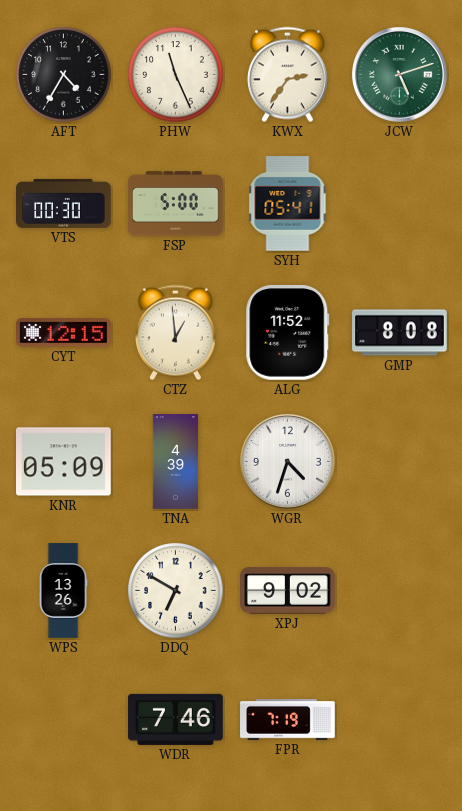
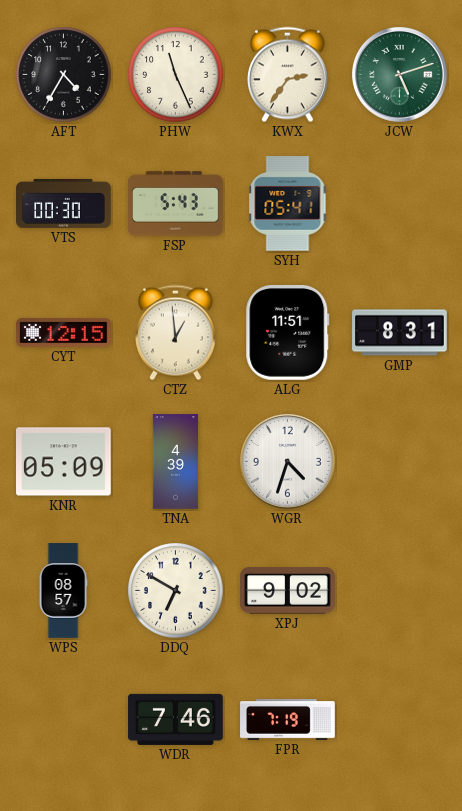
FSP: 5:00 -> 5:43 (176, 204)
ALG: 11:52 -> 11:51 (288, 333)
GMP: 8:08 -> 8:31 (400, 333)
WPS: 13:26 -> 08:57 (63, 591)
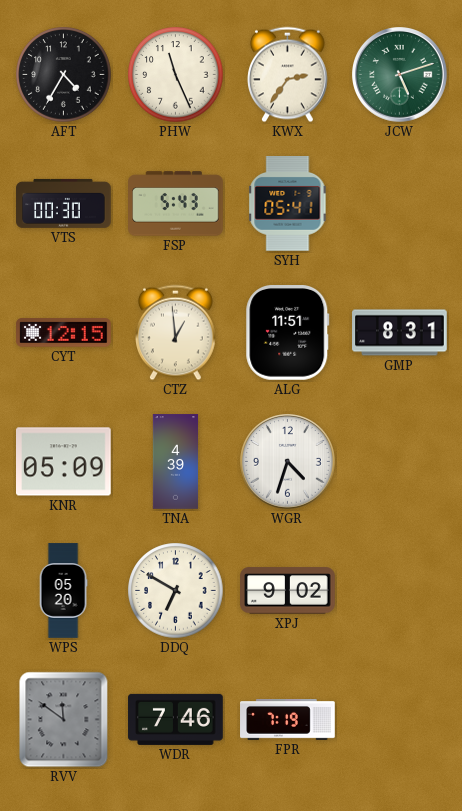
WPS: 08:57 -> 05:20 (63, 591)
RVV: none -> 11:51 (64, 720)
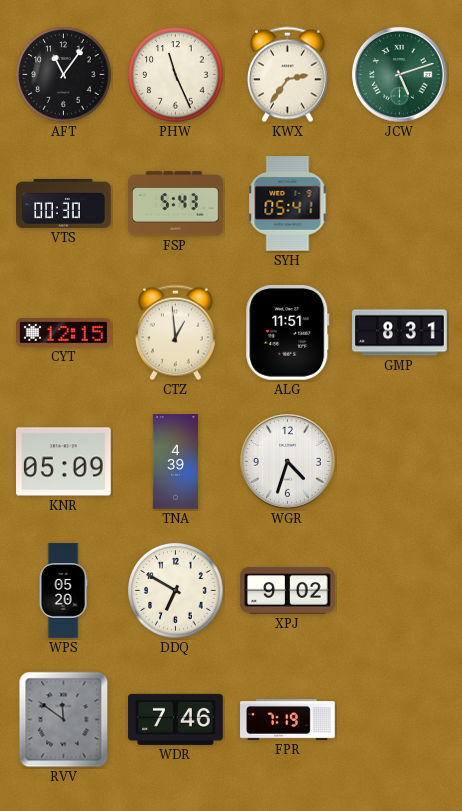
AFT: 4:35 -> 11:06 (64, 75)
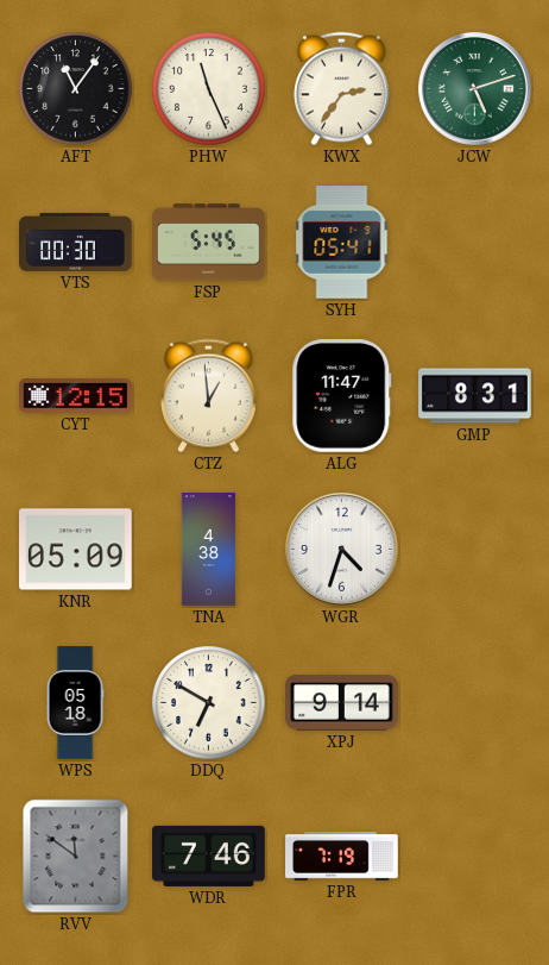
FSP: 5:43 -> 5:45 (209, 243)
ALG: 11:51 -> 11:47 (342, 396)
TNA: 4:39 -> 4:38 (209, 550)
WPS: 05:20 -> 05:18 (75, 703)
XPJ: 9:02 -> 9:14 (342, 703)
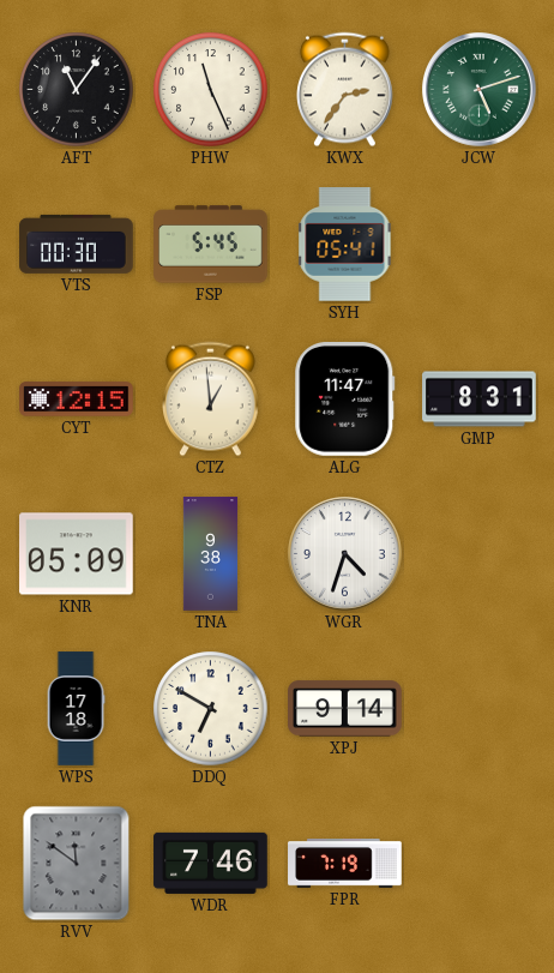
TNA: 4:38 -> 9:38 (211, 554)
WPS: 05:18 -> 17:18 (76, 709)
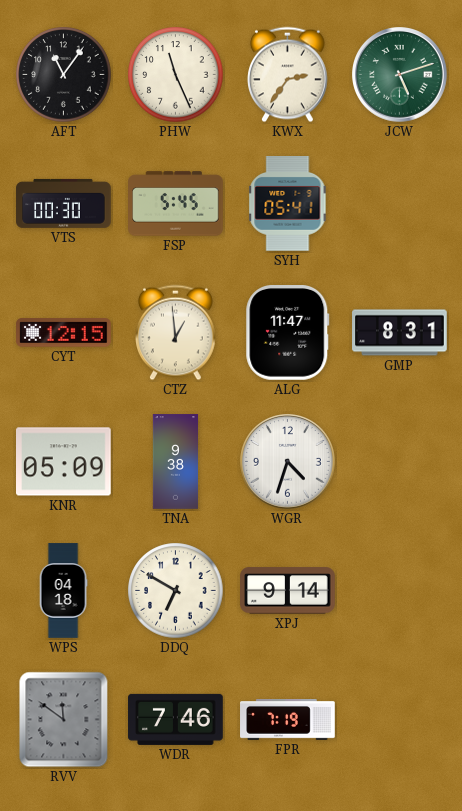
WPS: 17:18 -> 04:18 (63, 591)
